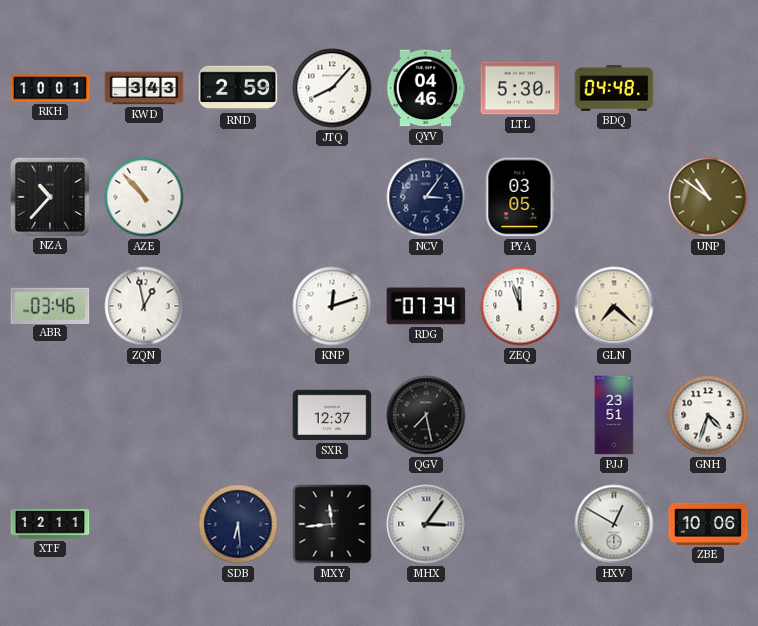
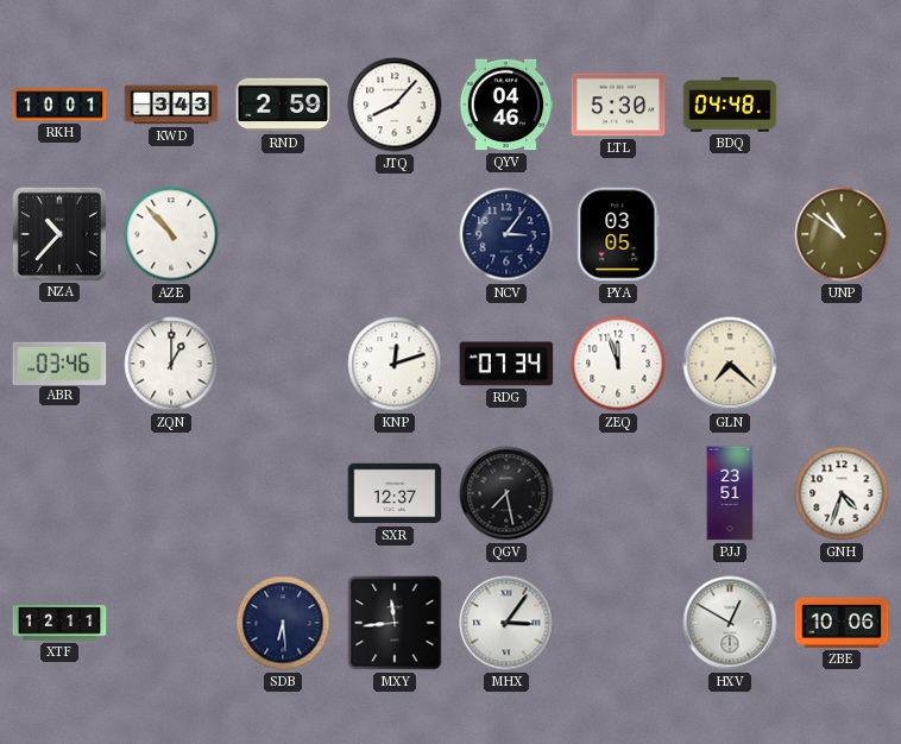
ZQN: 12:58 -> 1:00 (171, 364)
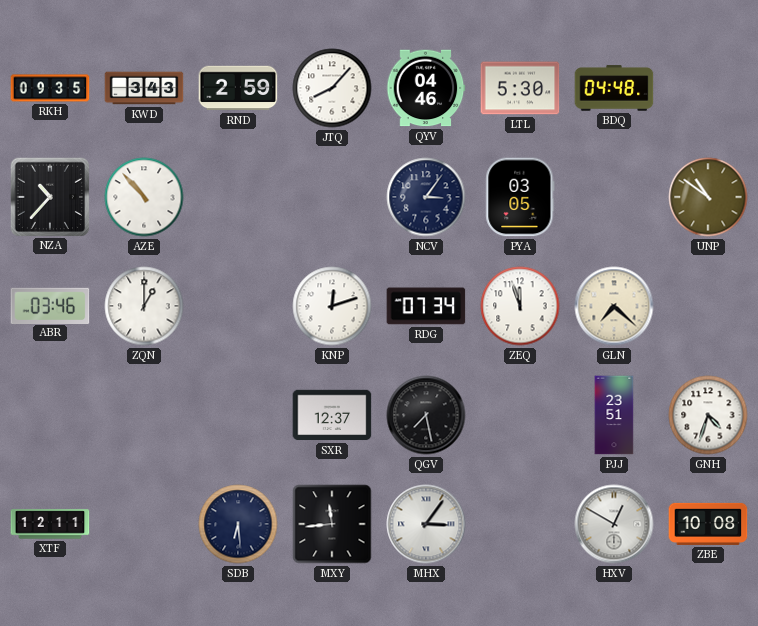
RKH: 10:01 -> 09:35 (50, 88)
ZBE: 10:06 -> 10:08 (708, 524)
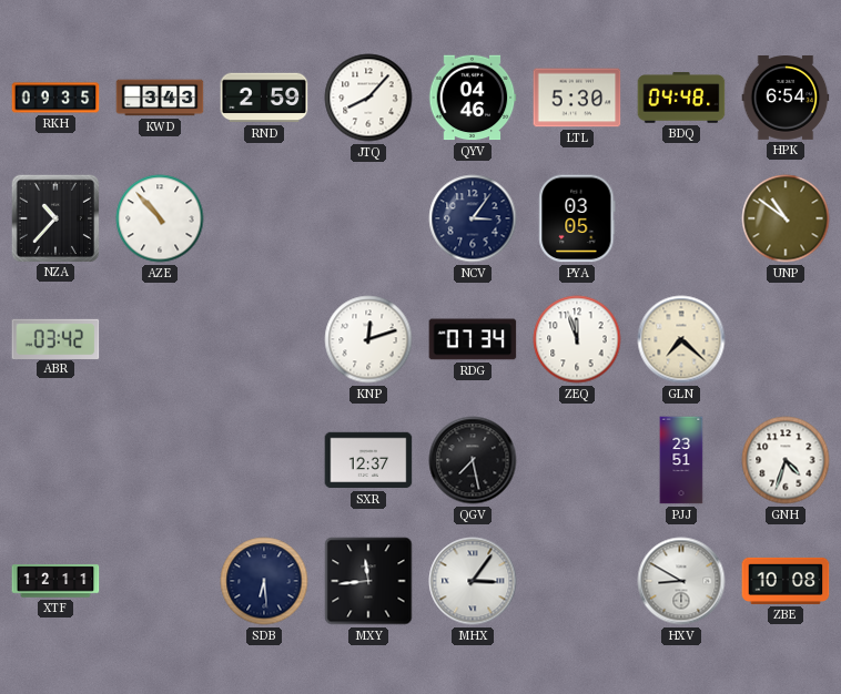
HPK: none -> 6:54 (786, 99)
ABR: 03:46 -> 03:42 (55, 338)
ZQN: 1:00 -> none (144, 306)
HXV: 12:50 -> 8:50 (681, 581)
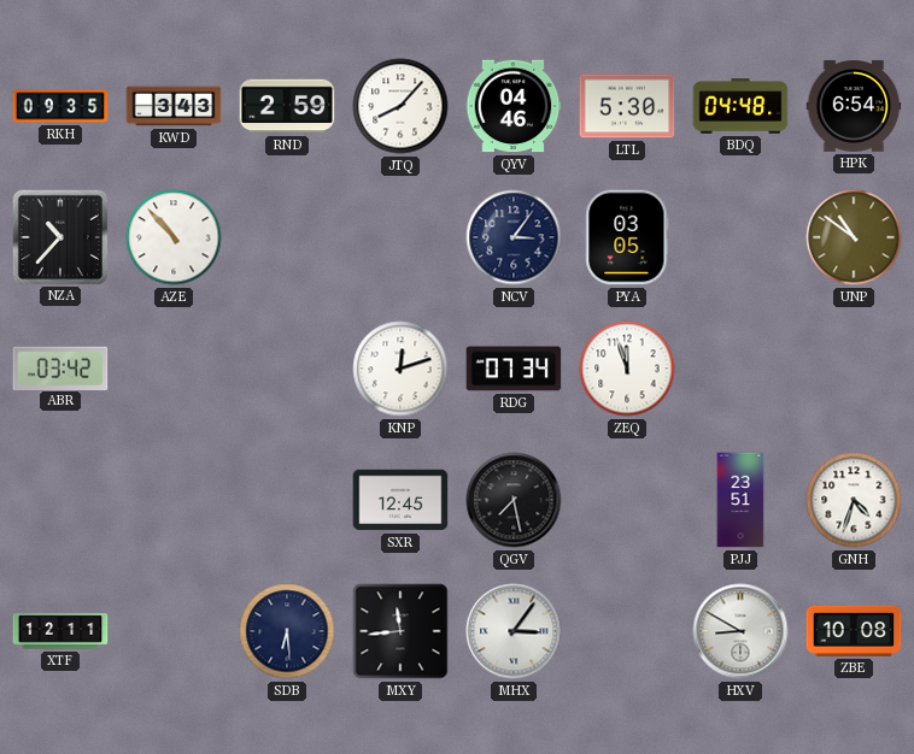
GLN: 7:22 -> none (681, 339)
SXR: 12:37 -> 12:45 (400, 500)
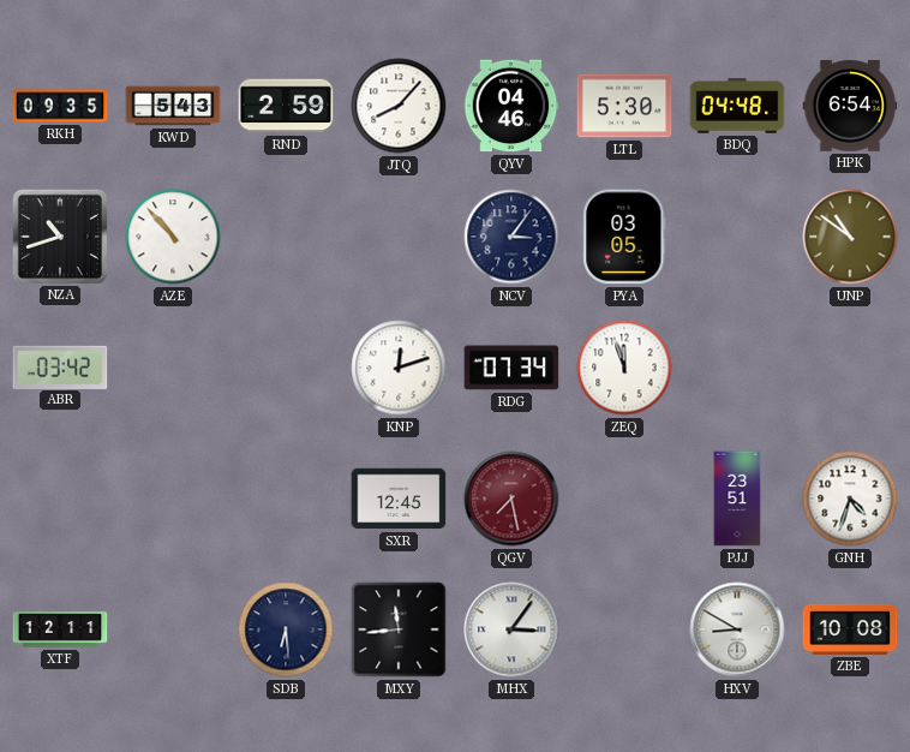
KWD: 3:43 -> 5:43 (173, 106)
NZA: 10:37 -> 10:42 (59, 235)
QGV dial: black -> burgundy (511, 499)
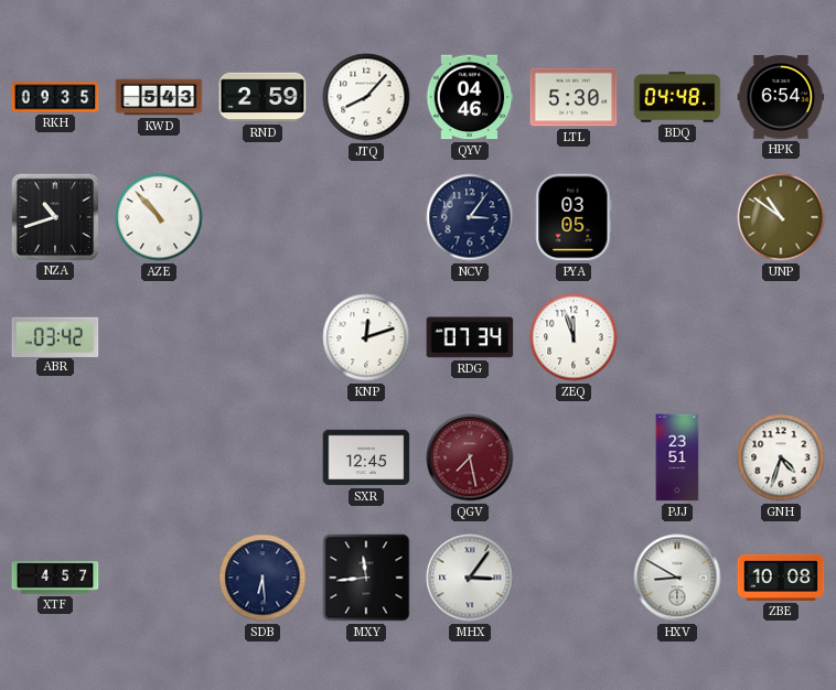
XTF: 12:11 -> 4:57 (55, 578)
